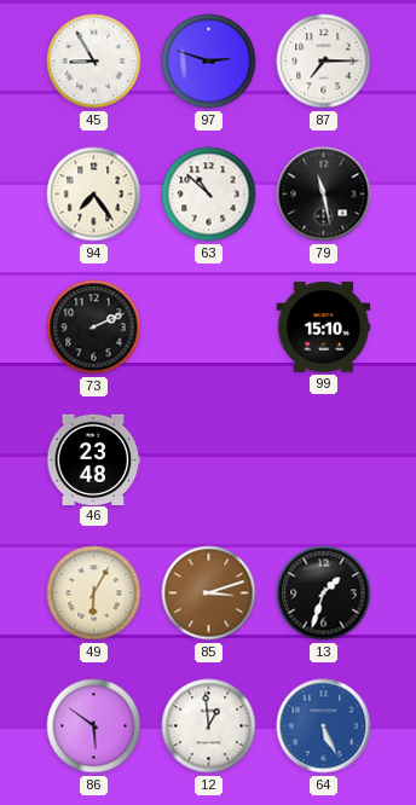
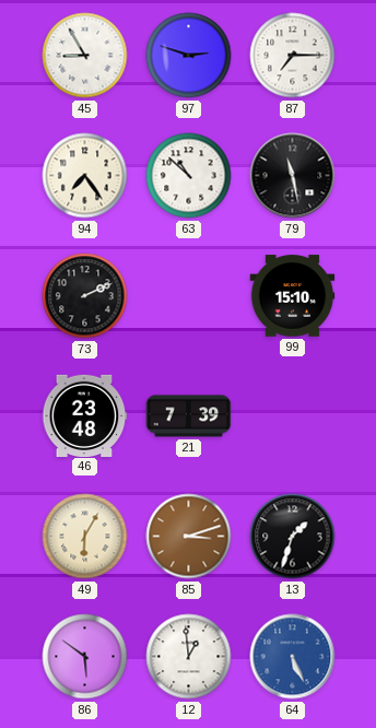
21: none -> 7:39 (189, 416)
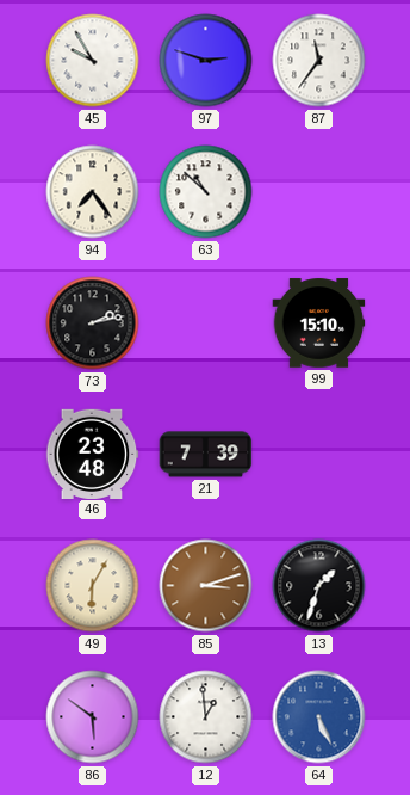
45: 8:55 -> 9:55 (93, 61)
87: 7:15 -> 11:36 (319, 61)
79: 11:28 -> none (293, 176)
73: 2:11 -> 2:13 (93, 323)
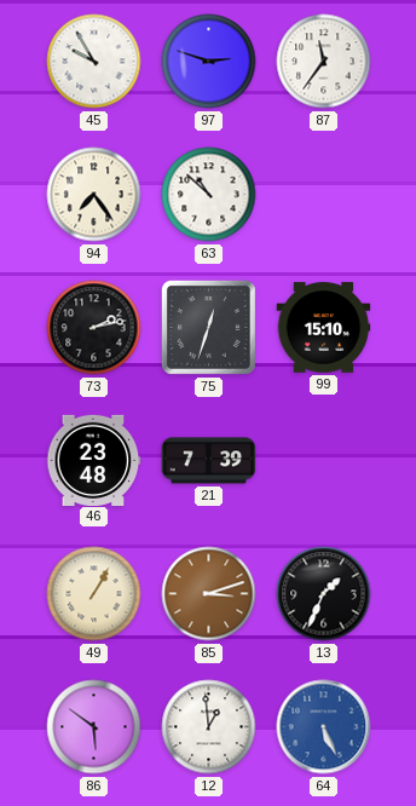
75: none -> 12:33 (208, 327)
49: 6:05 -> 1:05 (94, 594)
13: 1:33 -> 1:34 (324, 594)
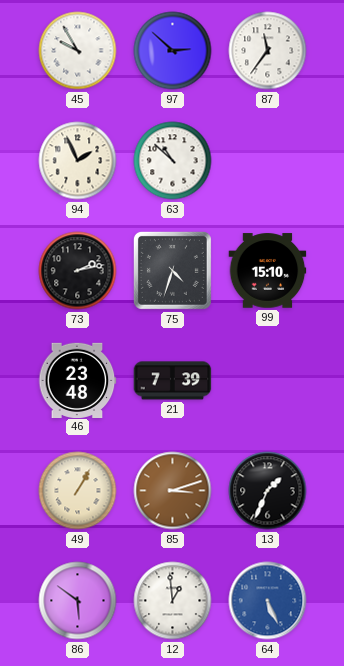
97: 2:48 -> 2:52 (173, 51)
94: 7:24 -> 1:56 (78, 161)
75: 12:33 -> 4:33 (172, 270)
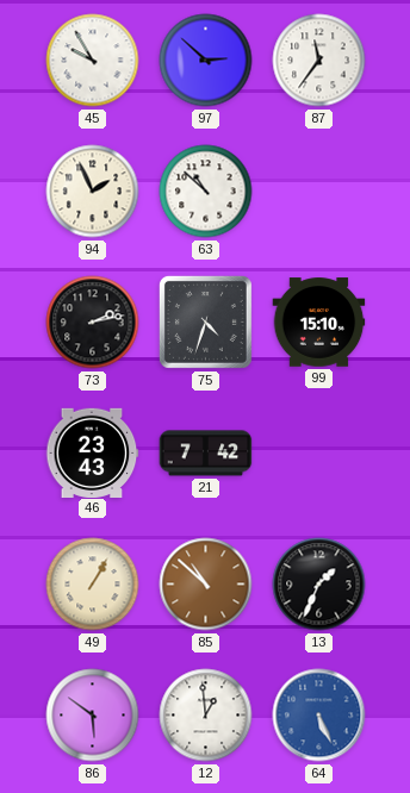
46: 23:48 -> 23:43 (93, 452)
21: 7:39 -> 7:42 (206, 454)
85: 3:12 -> 10:52 (206, 585)
